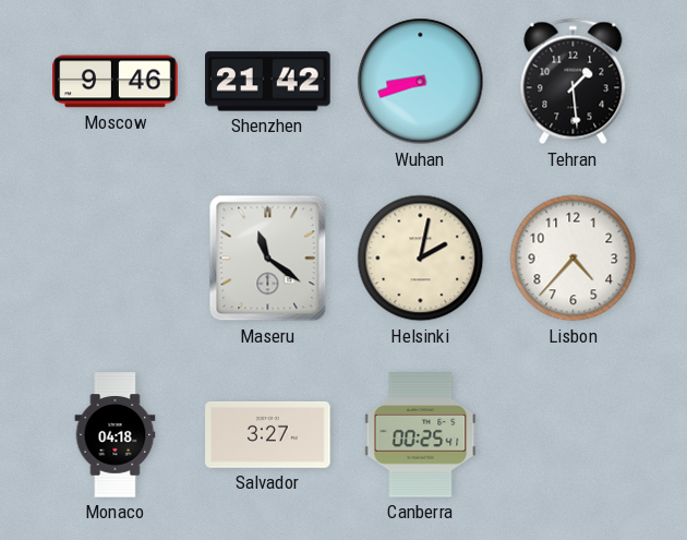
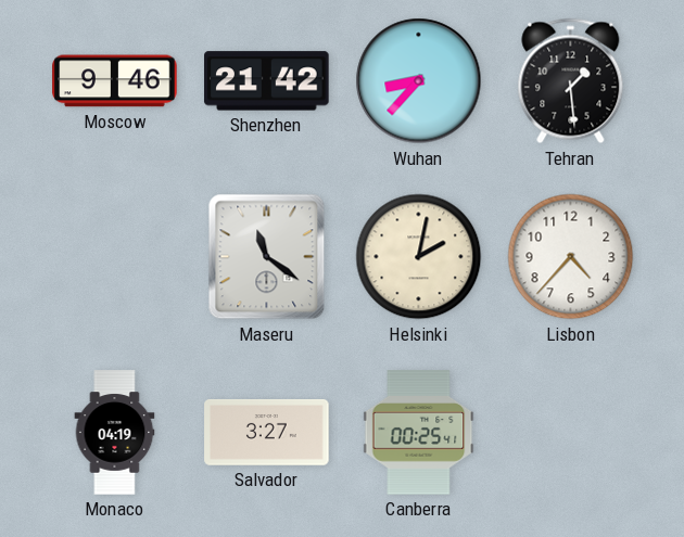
Wuhan: 8:42 -> 8:37 (419, 81)
Monaco: 04:18 -> 04:19 (115, 433)
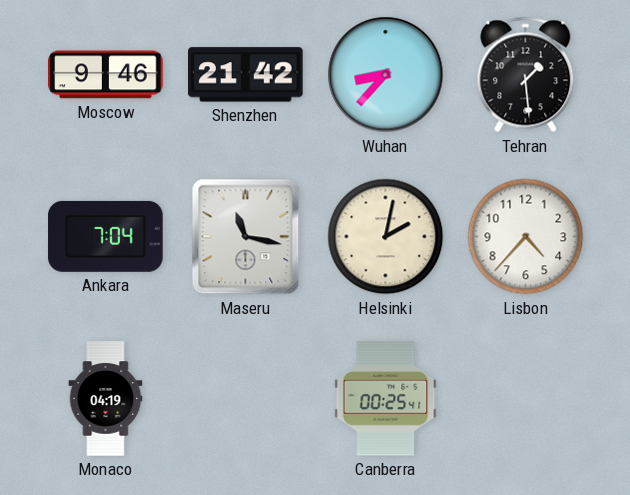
Ankara: none -> 7:04 (106, 236)
Maseru: 11:21 -> 11:17 (246, 237)
Salvador: 3:27 -> none (267, 432)
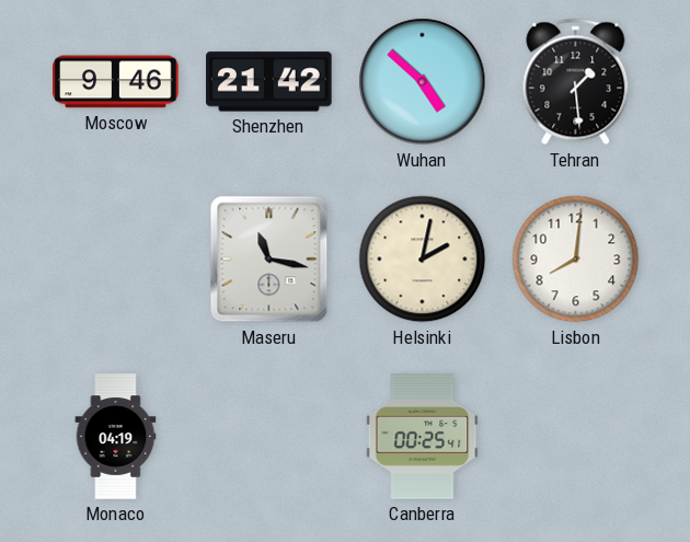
Wuhan: 8:37 -> 4:52 (423, 82)
Ankara: 7:04 -> none (106, 236)
Lisbon: 4:37 -> 8:01 (576, 260)
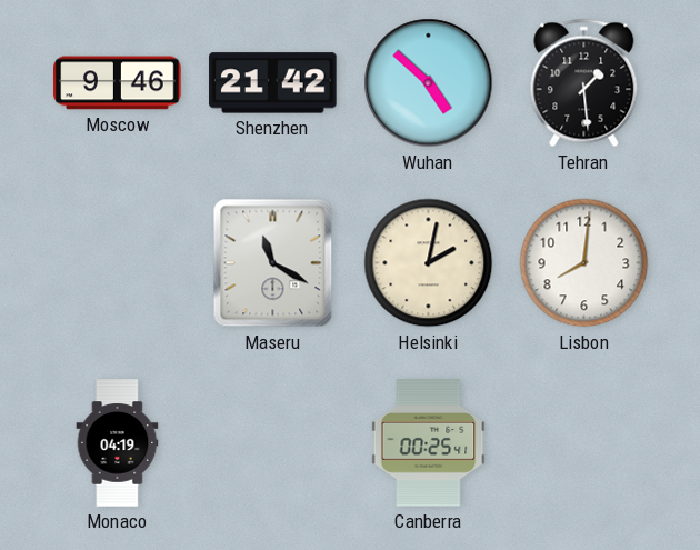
Maseru: 11:17 -> 11:20 (273, 263)
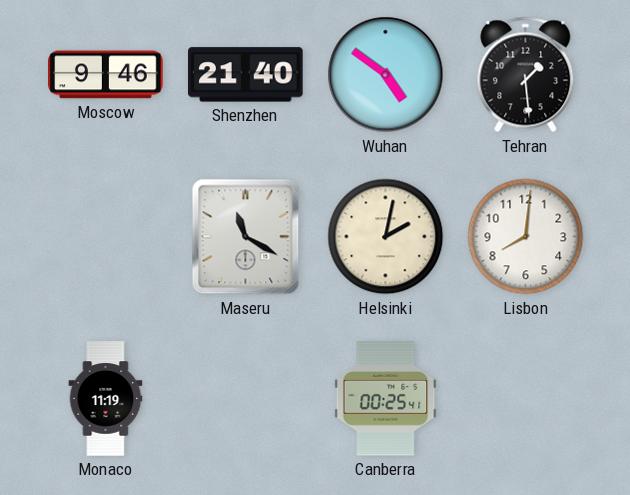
Shenzhen: 21:42 -> 21:40 (246, 75)
Wuhan: 4:52 -> 4:51 (386, 75)
Monaco: 04:19 -> 11:19 (106, 399)
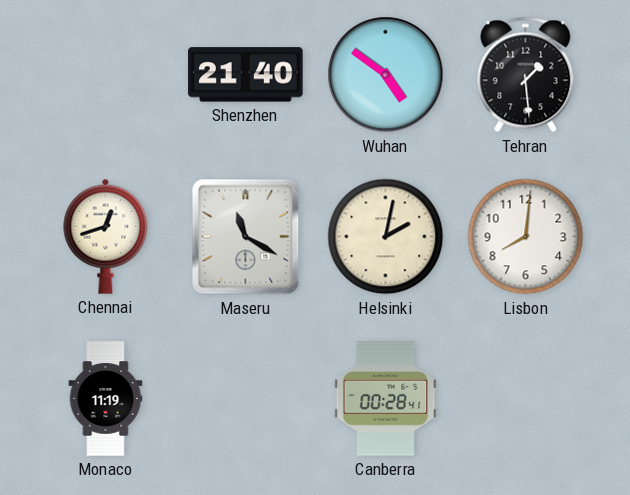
Moscow: 9:46 -> none (106, 75)
Chennai: none -> 12:42 (106, 236)
Canberra: 00:25 -> 00:28 (386, 399)
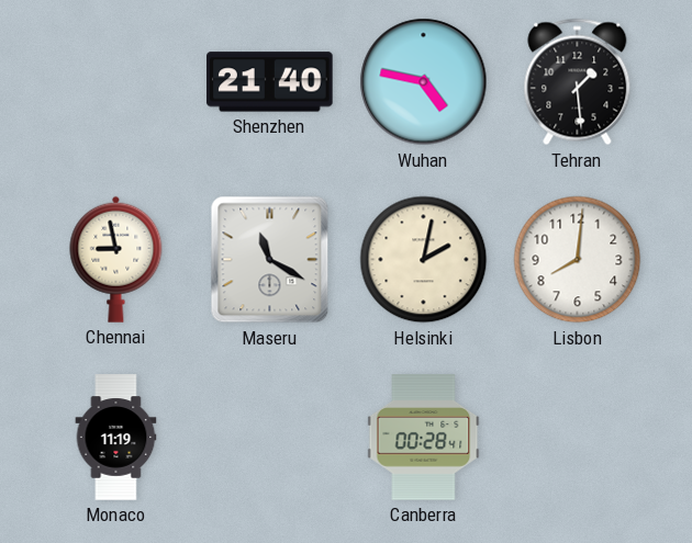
Wuhan: 4:51 -> 4:47 (424, 82)
Chennai: 12:42 -> 8:58 (116, 259)
